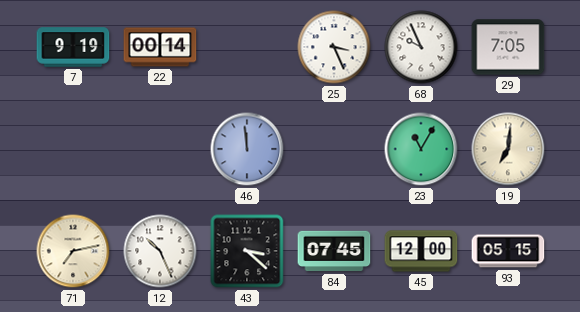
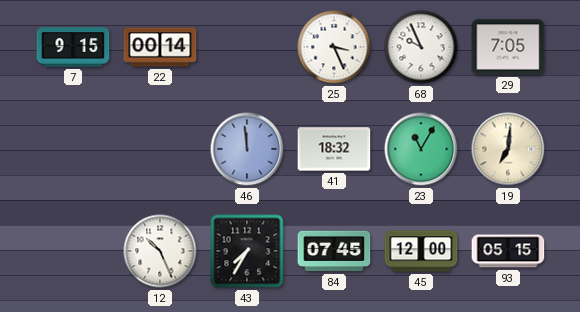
7: 9:19 -> 9:15 (73, 47)
41: none -> 18:32 (334, 149)
71: 7:13 -> none (73, 251)
43: 3:22 -> 7:35 (247, 251)
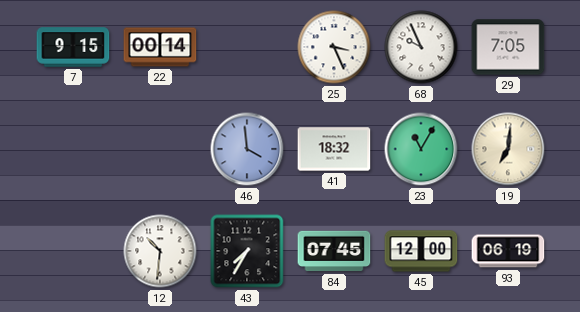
46: 11:59 -> 3:59 (247, 149)
12: 10:26 -> 10:31 (160, 251)
93: 05:15 -> 06:19 (508, 251)
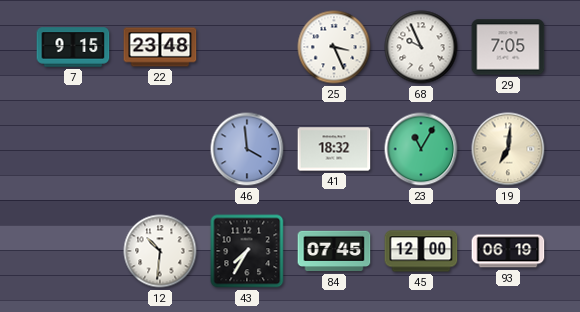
22: 00:14 -> 23:48 (160, 47)
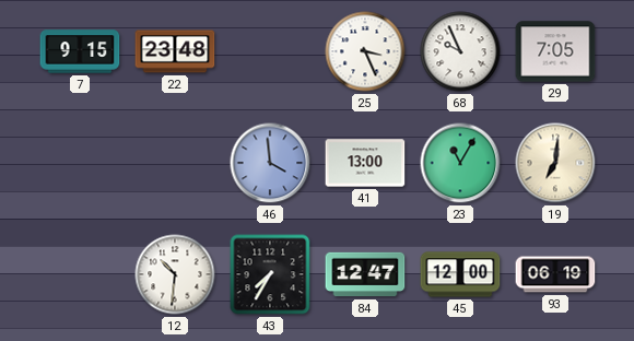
41: 18:32 -> 13:00 (365, 163)
84: 07:45 -> 12:47 (365, 274)
